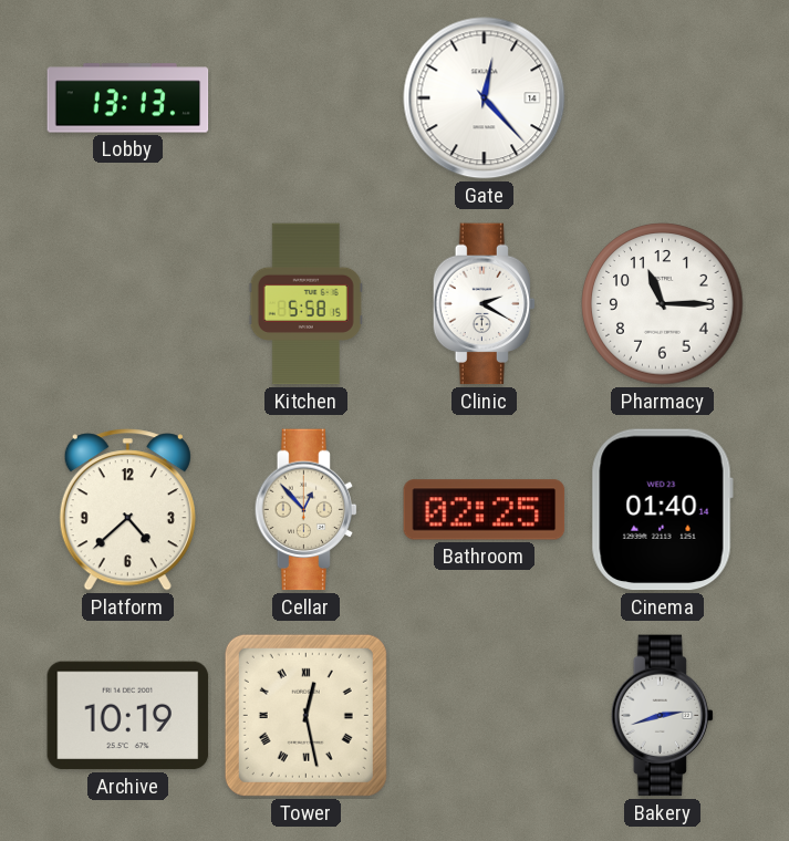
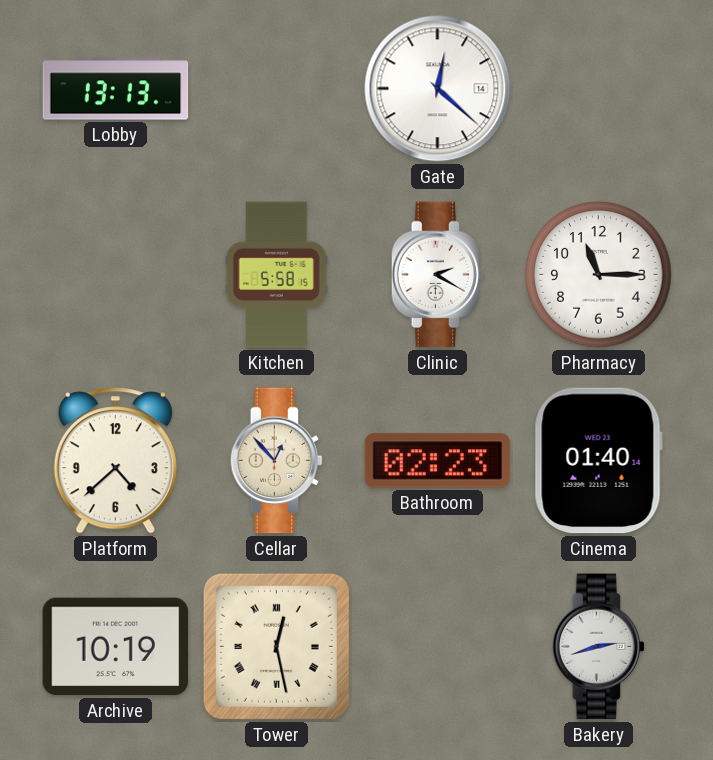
Gate: 12:23 -> 12:22 (438, 89)
Bathroom: 02:25 -> 02:23 (438, 461)
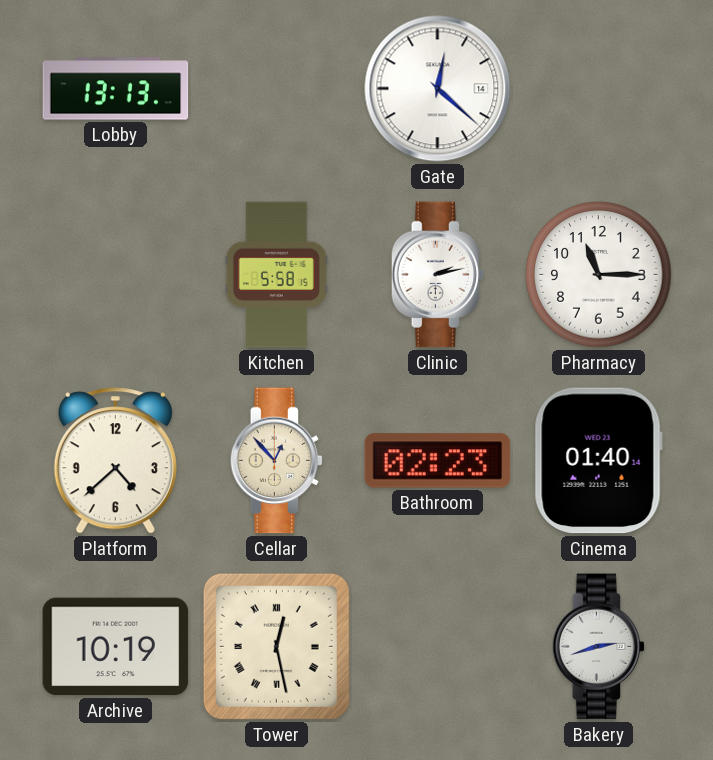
Clinic: 2:20 -> 2:13 (438, 275)
